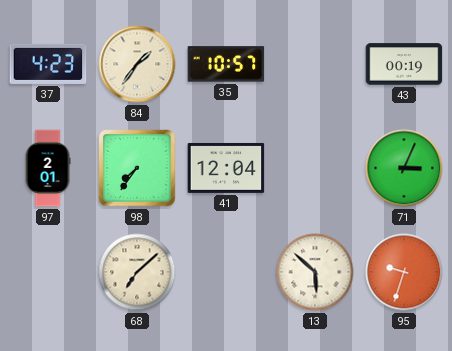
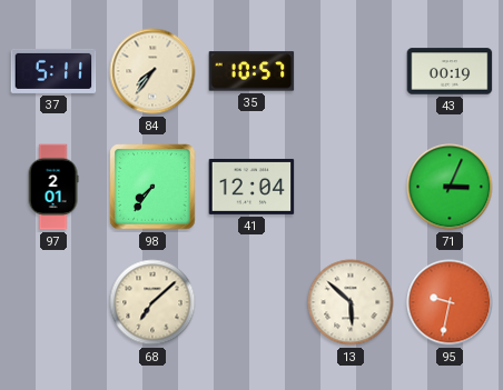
37: 4:23 -> 5:11 (53, 71)
84: 1:36 -> 7:36 (152, 71)
95: 9:33 -> 9:32 (450, 302)
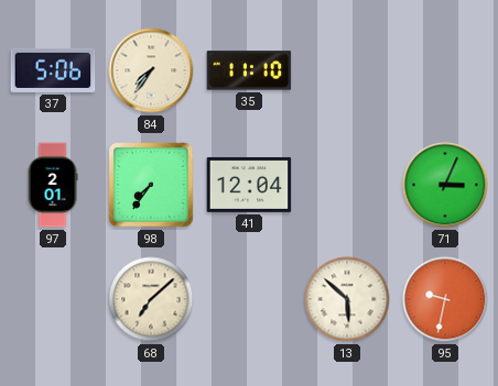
37: 5:11 -> 5:06 (53, 70)
35: 10:57 -> 11:10 (249, 70)
43: 00:19 -> none (450, 71)
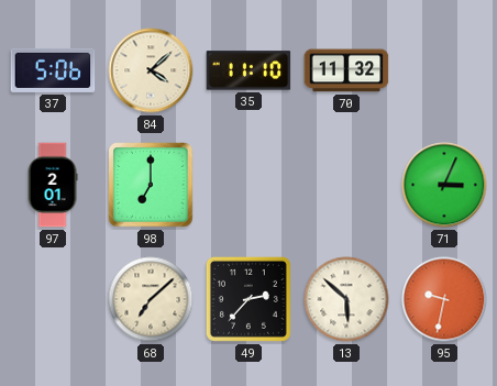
84: 7:36 -> 4:08 (151, 70)
70: none -> 11:32 (346, 70)
98: 7:36 -> 7:00 (151, 185)
41: 12:04 -> none (249, 185)
49: none -> 2:37 (248, 299)
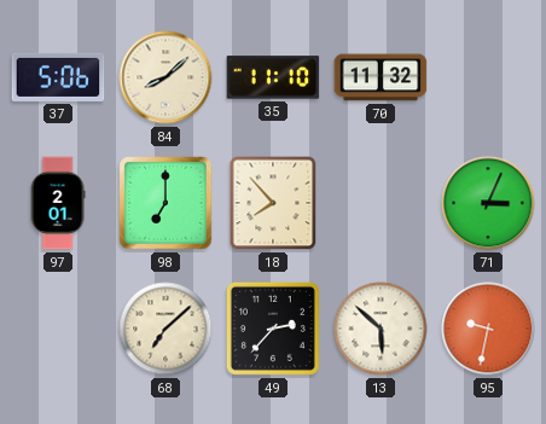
84: 4:08 -> 8:08 (165, 77)
18: none -> 7:53 (273, 203)
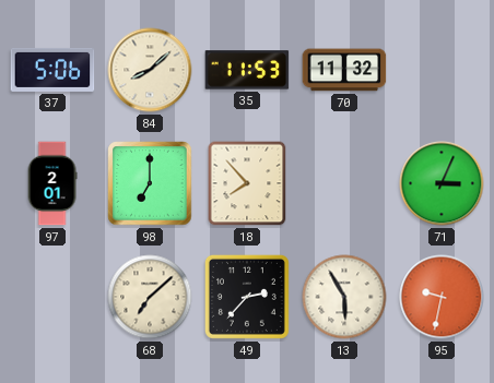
35: 11:10 -> 11:53 (247, 70)
13: 5:52 -> 5:55 (344, 297)
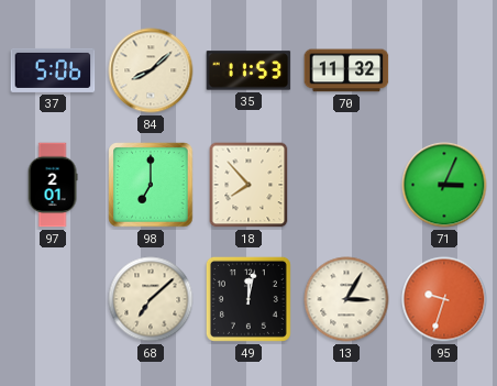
49: 2:37 -> 12:02 (248, 299)
13: 5:55 -> 3:05 (346, 299)
95: 9:32 -> 9:33 (444, 299)
